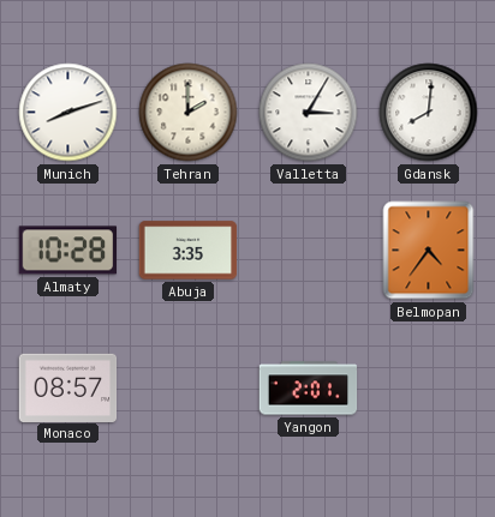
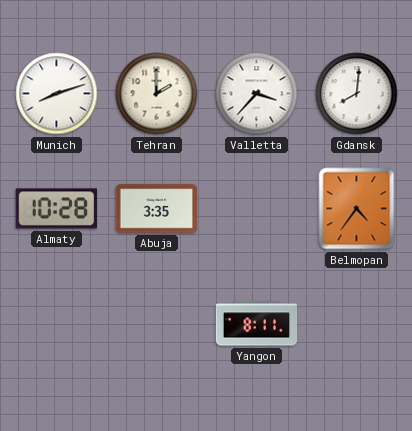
Valletta: 3:05 -> 3:37 (257, 94)
Monaco: 08:57 -> none (68, 387)
Yangon: 2:01 -> 8:11 (257, 324)
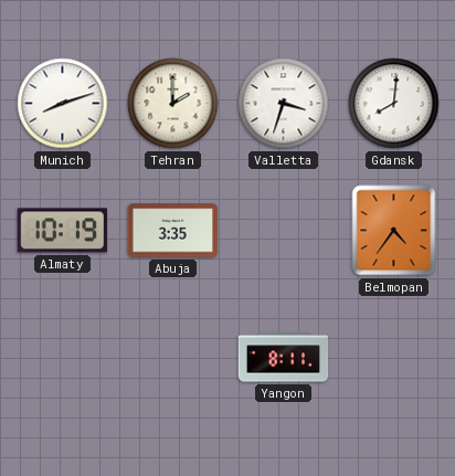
Valletta: 3:37 -> 3:33 (284, 104)
Almaty: 10:28 -> 10:19 (62, 231)
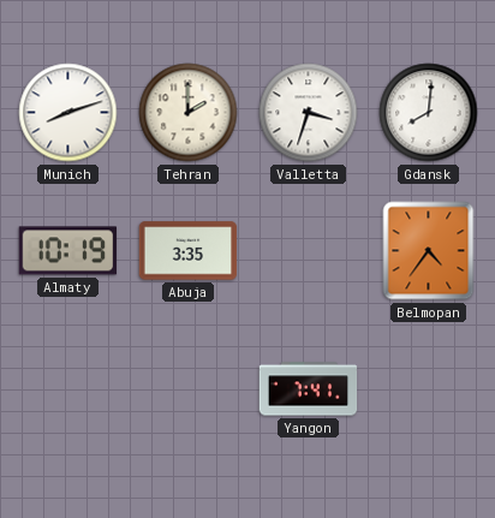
Yangon: 8:11 -> 7:41 (309, 389)
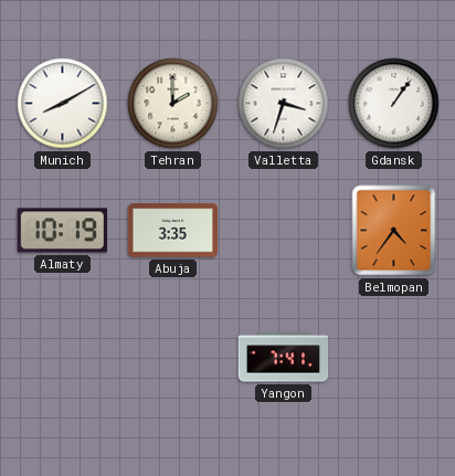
Munich: 8:12 -> 8:10 (63, 104)
Gdansk: 8:01 -> 1:06 (394, 104)
